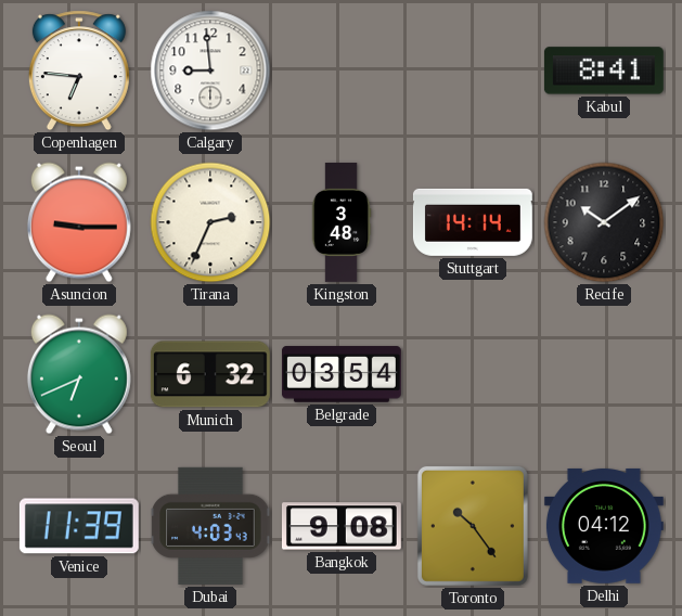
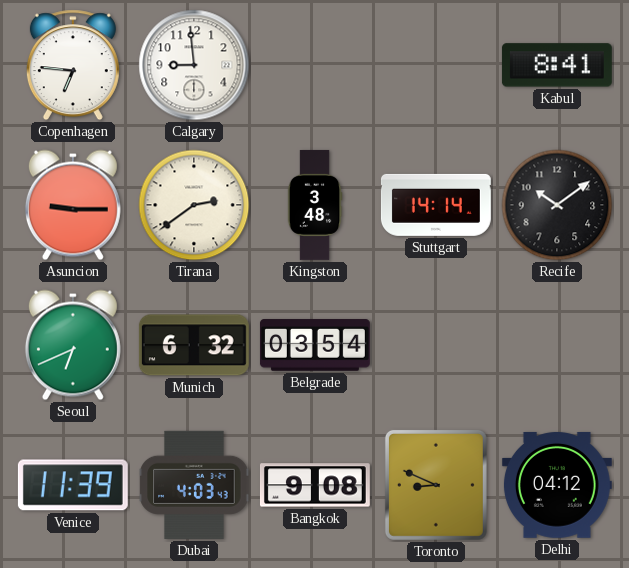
Tirana: 2:34 -> 2:39 (194, 205)
Toronto: 10:24 -> 8:49 (436, 485)
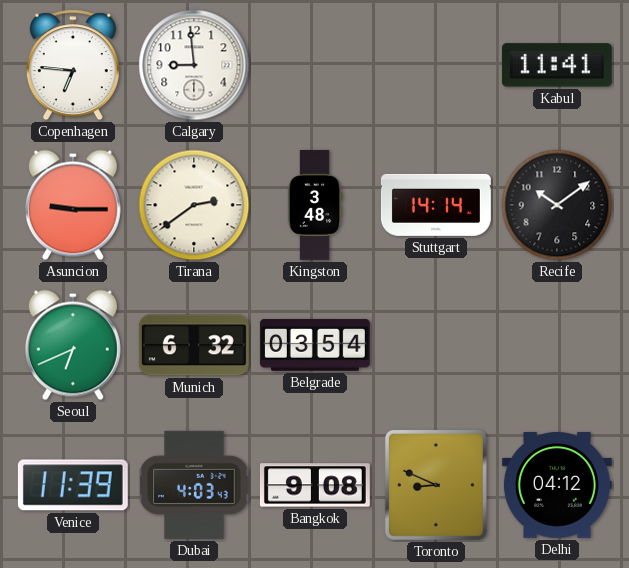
Kabul: 8:41 -> 11:41 (557, 65)
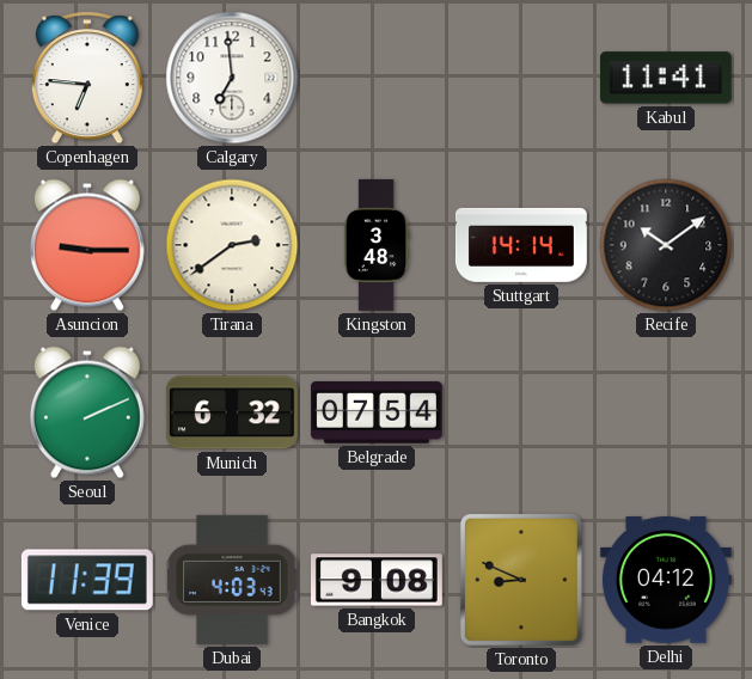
Calgary: 8:59 -> 6:59 (232, 78)
Seoul: 6:41 -> 2:11 (87, 412)
Belgrade: 03:54 -> 07:54 (377, 412)
